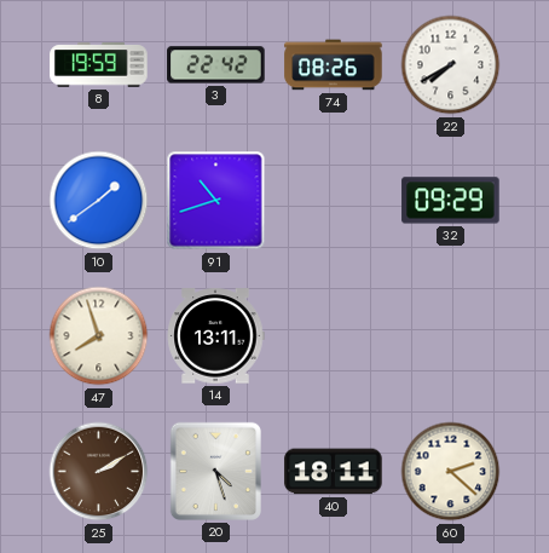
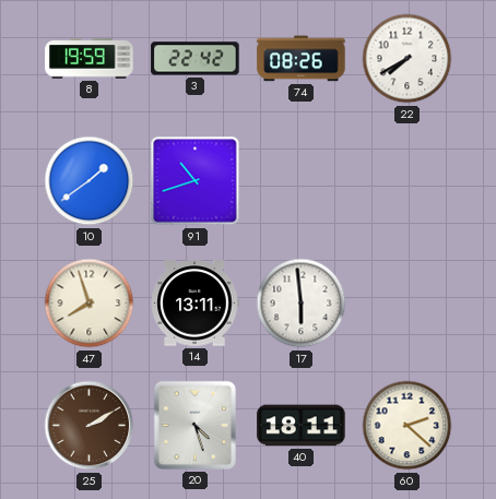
32: 09:29 -> none (451, 201)
17: none -> 5:59 (302, 304)
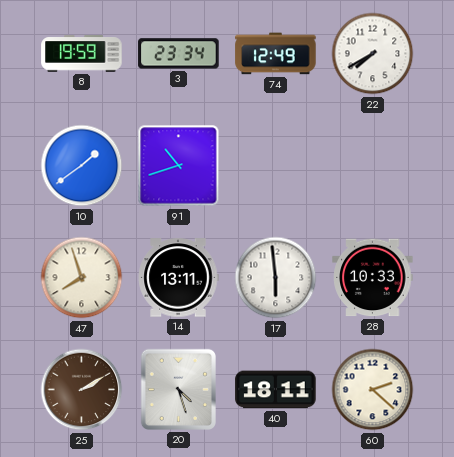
3: 22:42 -> 23:34 (179, 54)
74: 08:26 -> 12:49 (276, 54)
28: none -> 10:33 (373, 278)
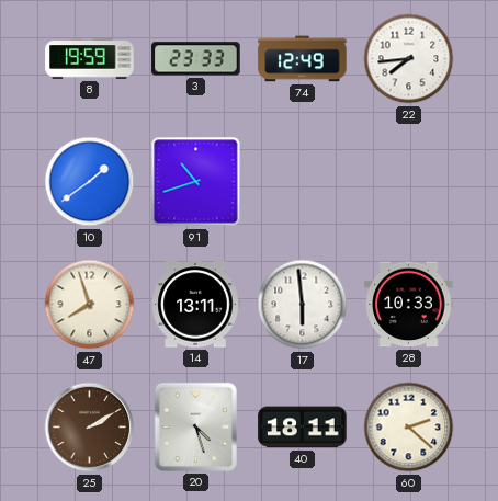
3: 23:34 -> 23:33 (196, 59)
22: 7:40 -> 7:44 (409, 59)
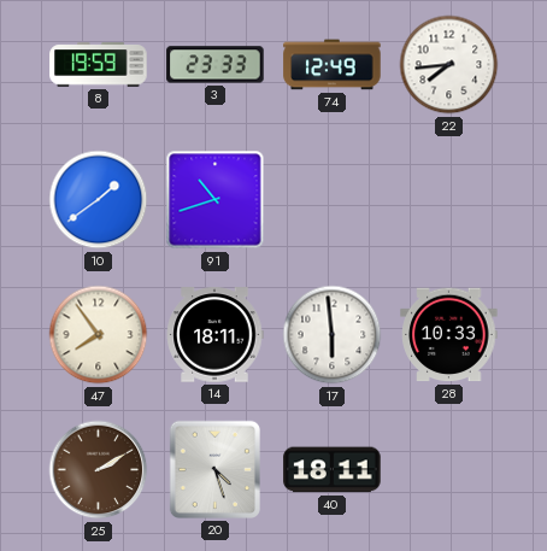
47: 7:57 -> 7:54 (99, 335)
14: 13:11 -> 18:11 (214, 335)
60: 2:22 -> none (409, 428)
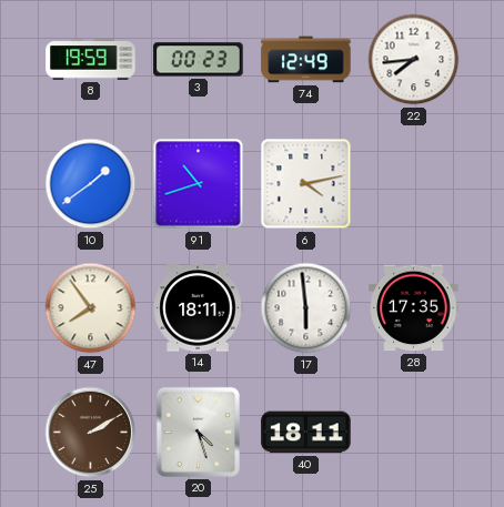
3: 23:33 -> 00:23 (199, 60)
6: none -> 4:13 (306, 184)
28: 10:33 -> 17:35 (414, 308)
